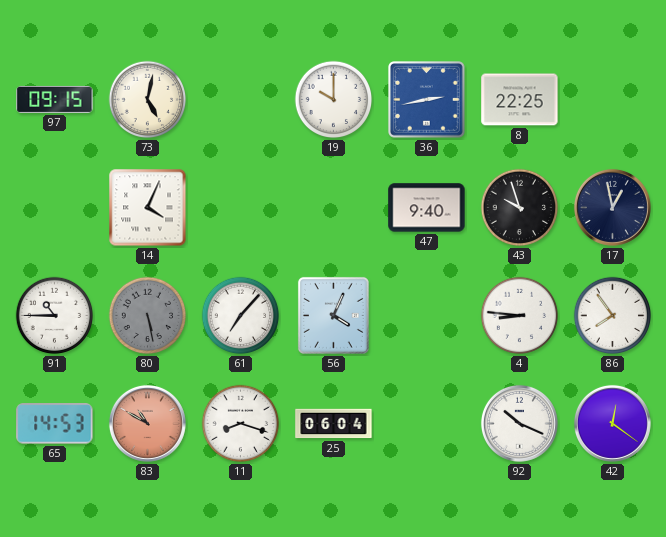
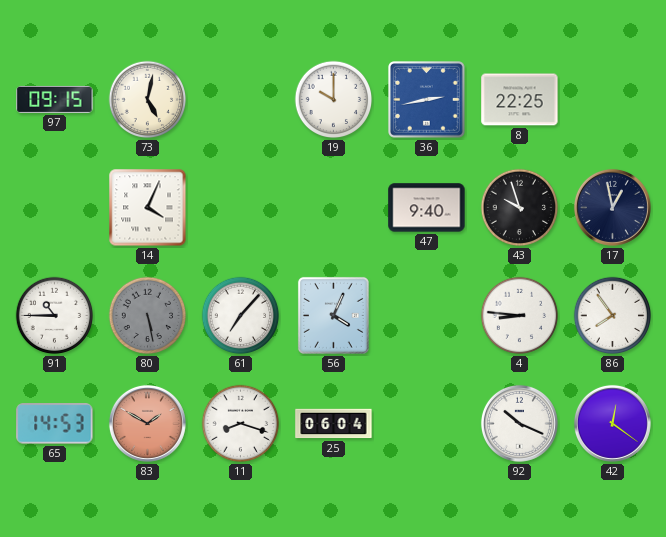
83: 10:50 -> 1:50 (147, 423)
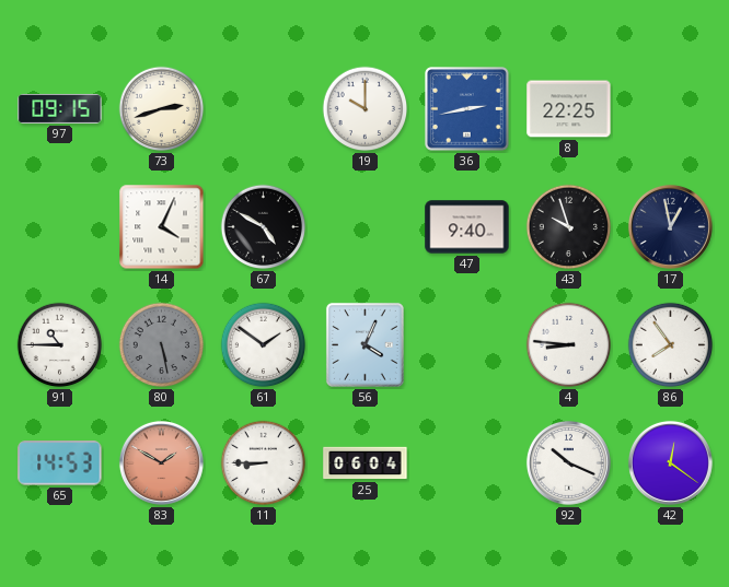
73: 5:02 -> 2:42 (162, 109)
67: none -> 4:50 (264, 227)
61: 7:07 -> 1:51 (264, 345)
11: 8:18 -> 8:45 (264, 463)
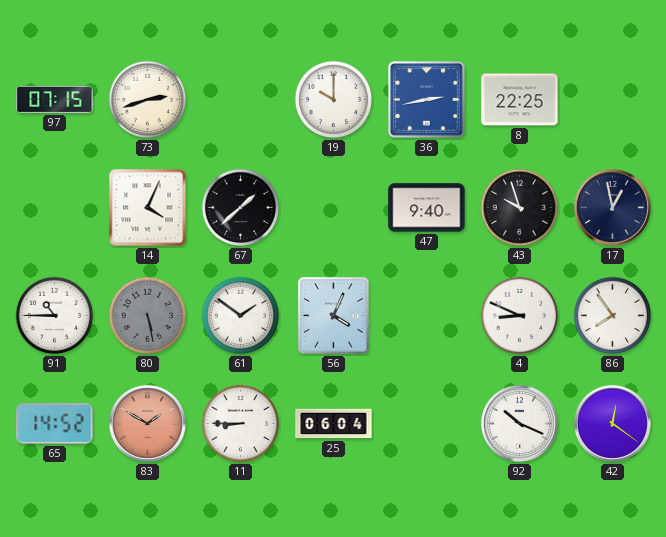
97: 09:15 -> 07:15 (55, 99)
67: 4:50 -> 1:38 (241, 208)
4: 8:46 -> 8:49 (520, 316)
65: 14:53 -> 14:52 (55, 424)
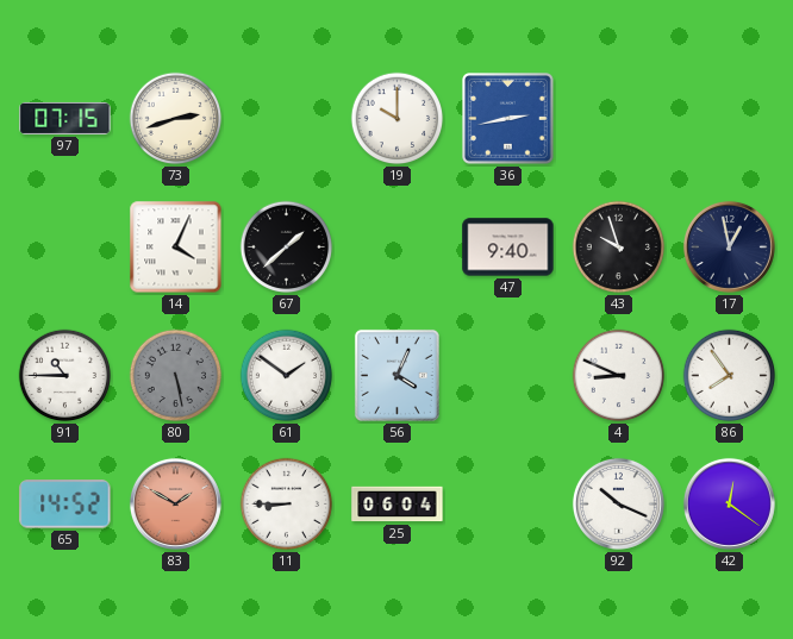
8: 22:25 -> none (520, 100)
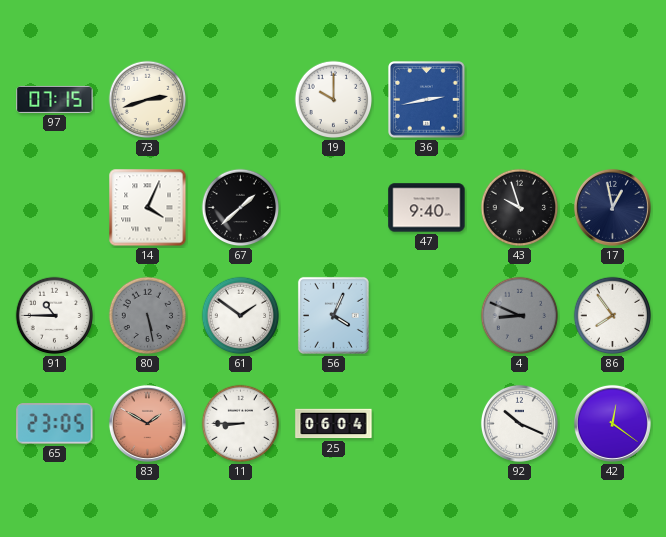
4 dial: white -> grey (520, 316)
65: 14:52 -> 23:05 (55, 424)
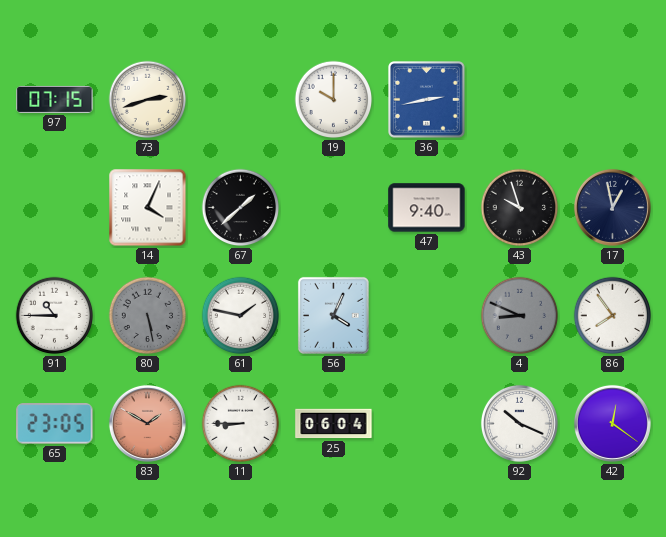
61: 1:51 -> 1:47 (241, 316)
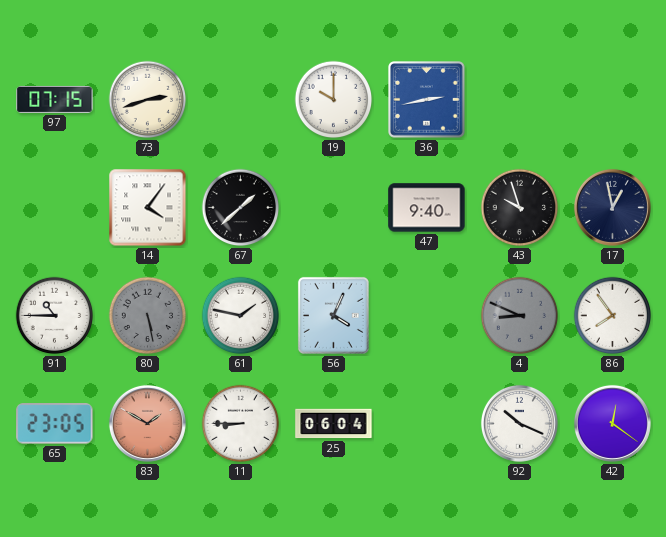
14: 4:04 -> 4:06 (148, 208)
